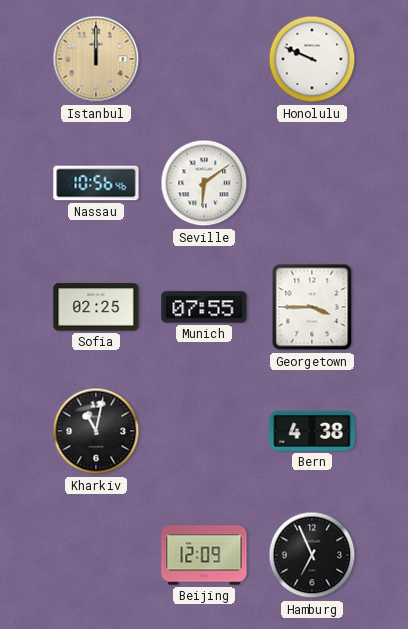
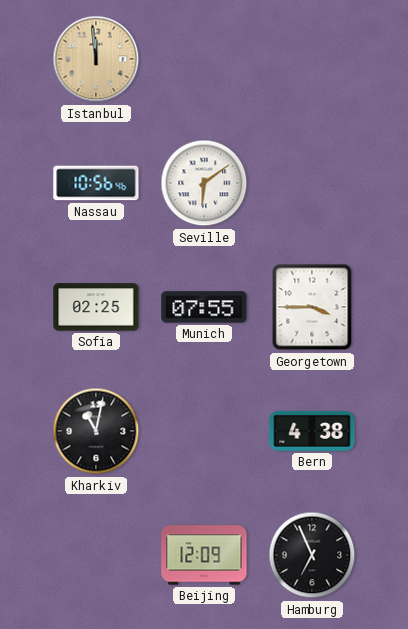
Istanbul: 12:00 -> 11:59 (96, 59)
Honolulu: 9:49 -> none (312, 59)
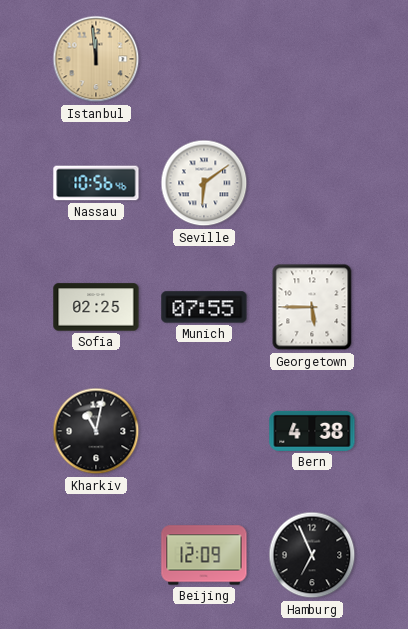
Georgetown: 3:45 -> 5:45 (312, 307)
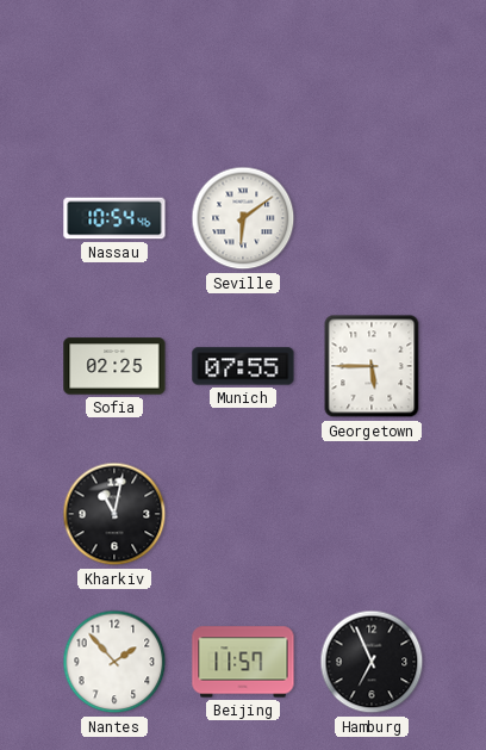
Istanbul: 11:59 -> none (96, 59)
Nassau: 10:56 -> 10:54 (114, 218)
Bern: 4:38 -> none (312, 431)
Nantes: none -> 1:53 (114, 662)
Beijing: 12:09 -> 11:57 (243, 662)
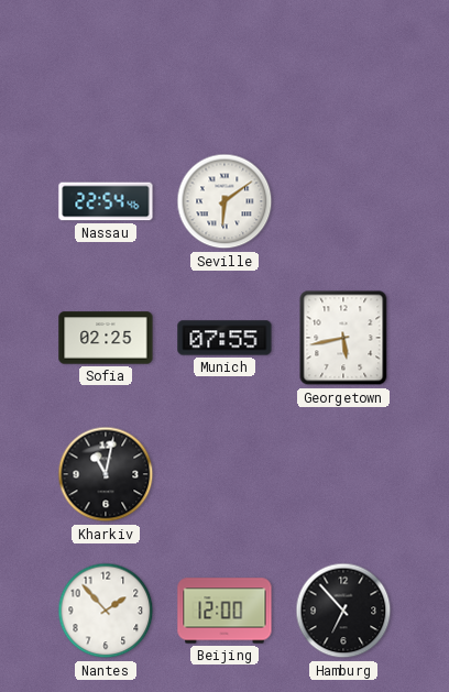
Nassau: 10:54 -> 22:54 (106, 201)
Georgetown: 5:45 -> 5:43 (343, 338)
Beijing: 11:57 -> 12:00 (225, 611)
Hamburg: 6:56 -> 6:53 (343, 611)
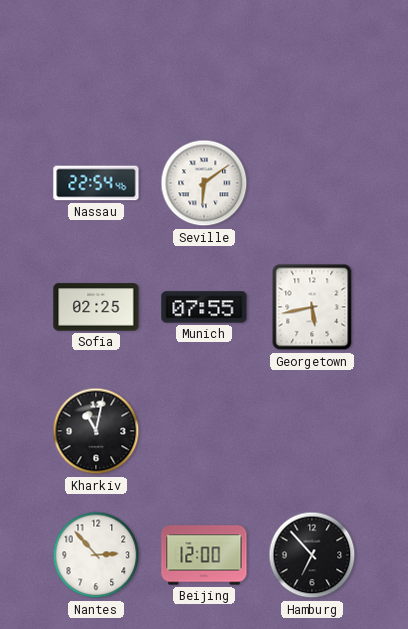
Nantes: 1:53 -> 2:53 (96, 555)
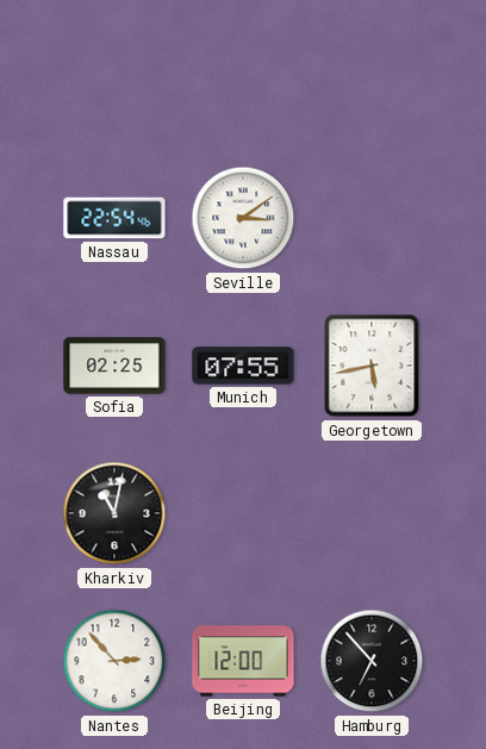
Seville: 6:09 -> 3:09 (243, 218)
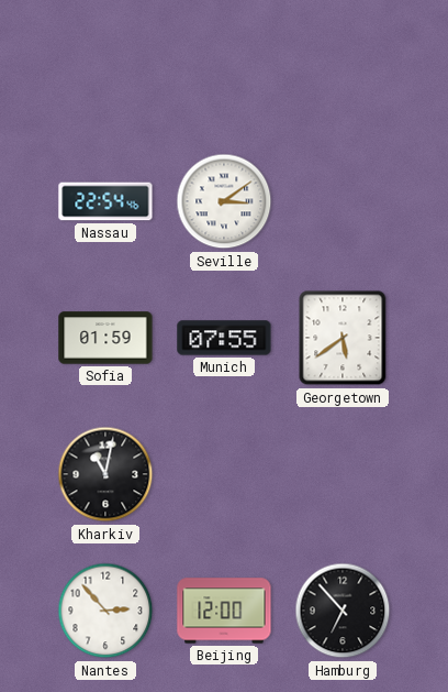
Sofia: 02:25 -> 01:59 (105, 338)
Georgetown: 5:43 -> 5:39 (343, 338)
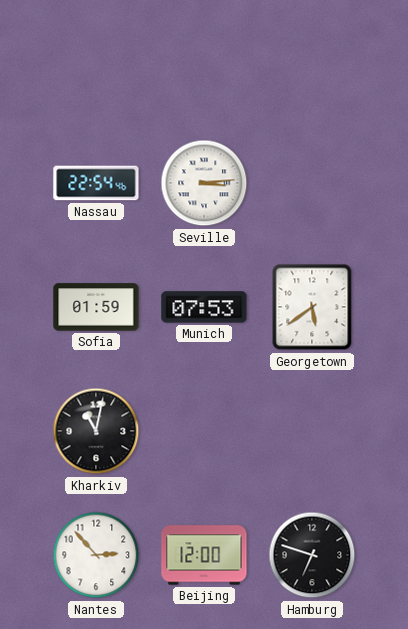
Seville: 3:09 -> 3:14 (204, 183)
Munich: 07:55 -> 07:53 (204, 307)
Hamburg: 6:53 -> 6:48 (312, 555)
